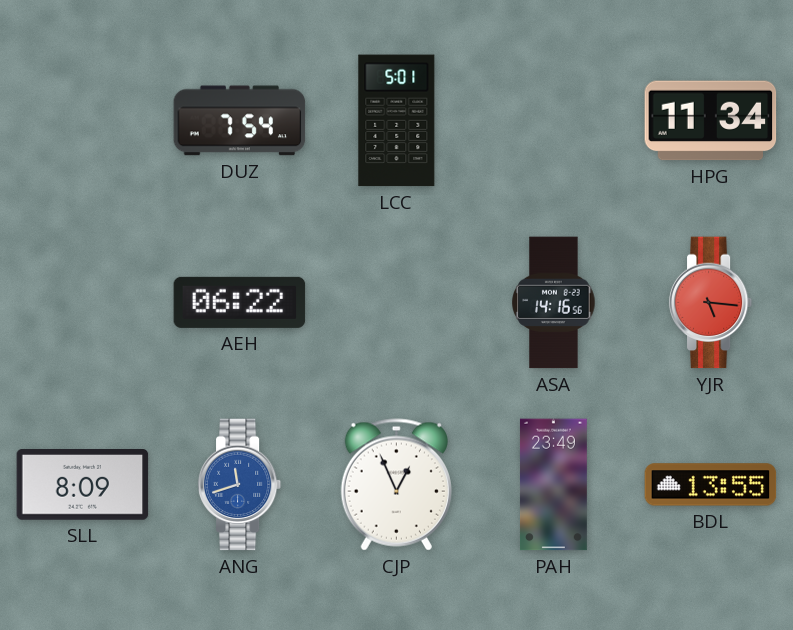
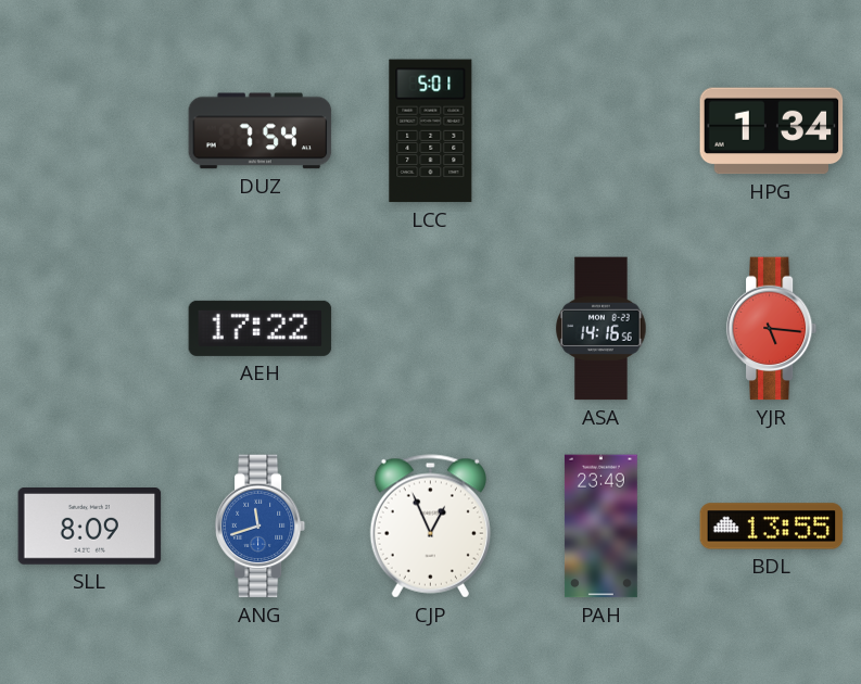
HPG: 11:34 -> 1:34 (772, 131)
AEH: 06:22 -> 17:22 (261, 328)
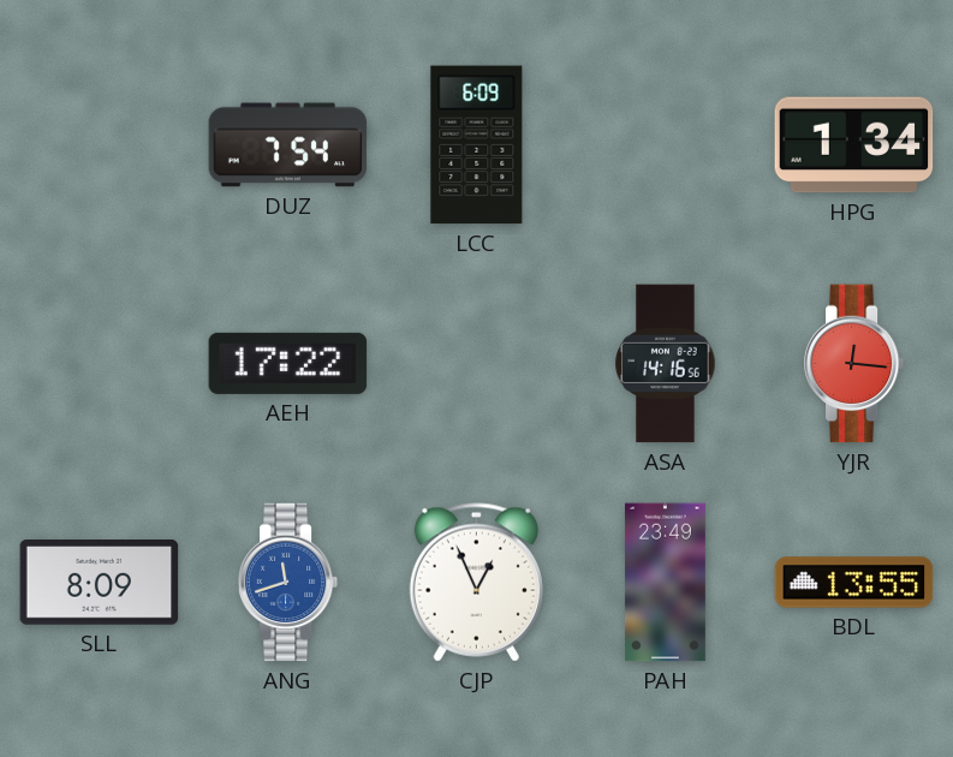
LCC: 5:01 -> 6:09 (477, 145)
YJR: 5:16 -> 12:16 (854, 364)
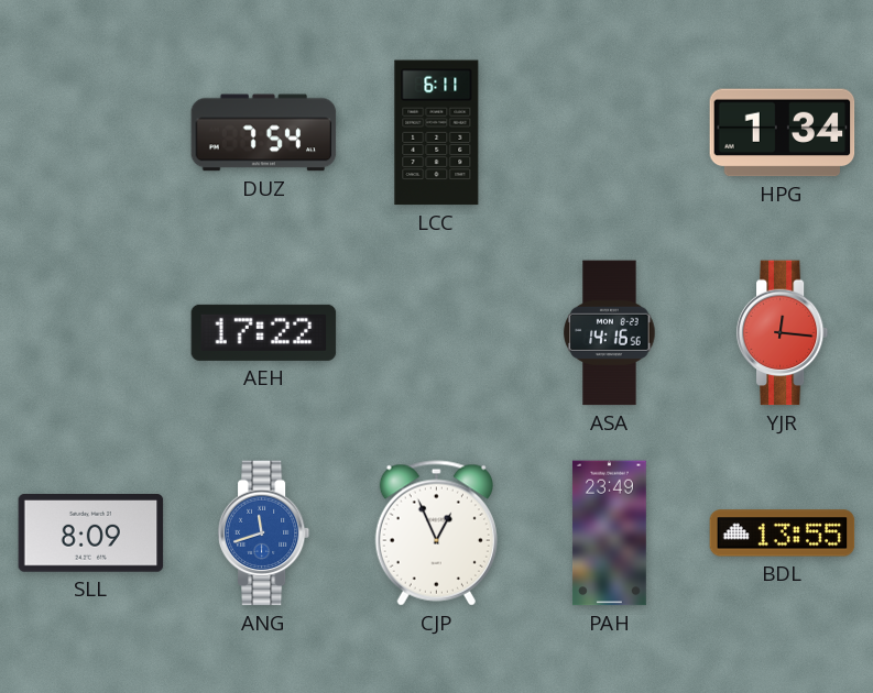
LCC: 6:09 -> 6:11 (437, 133)
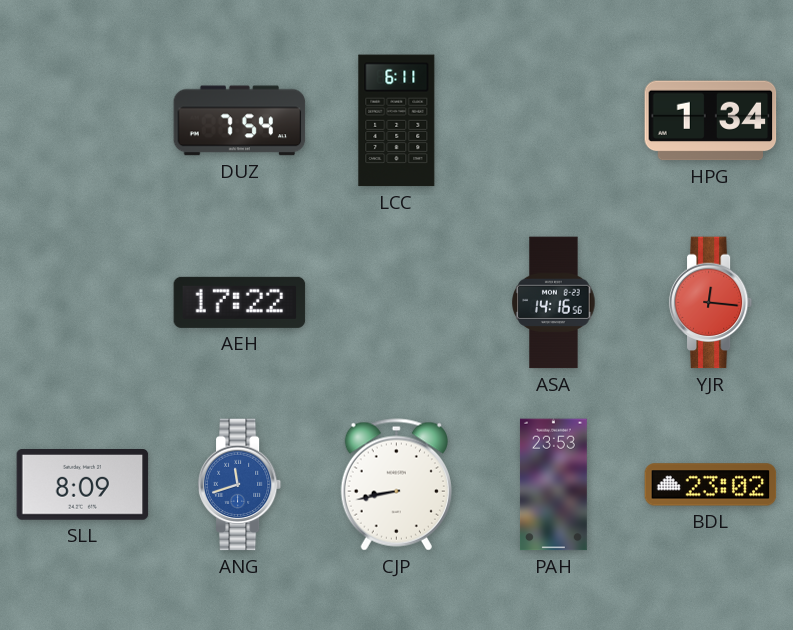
CJP: 12:56 -> 8:43 (396, 485)
PAH: 23:49 -> 23:53 (553, 485)
BDL: 13:55 -> 23:02 (711, 485)
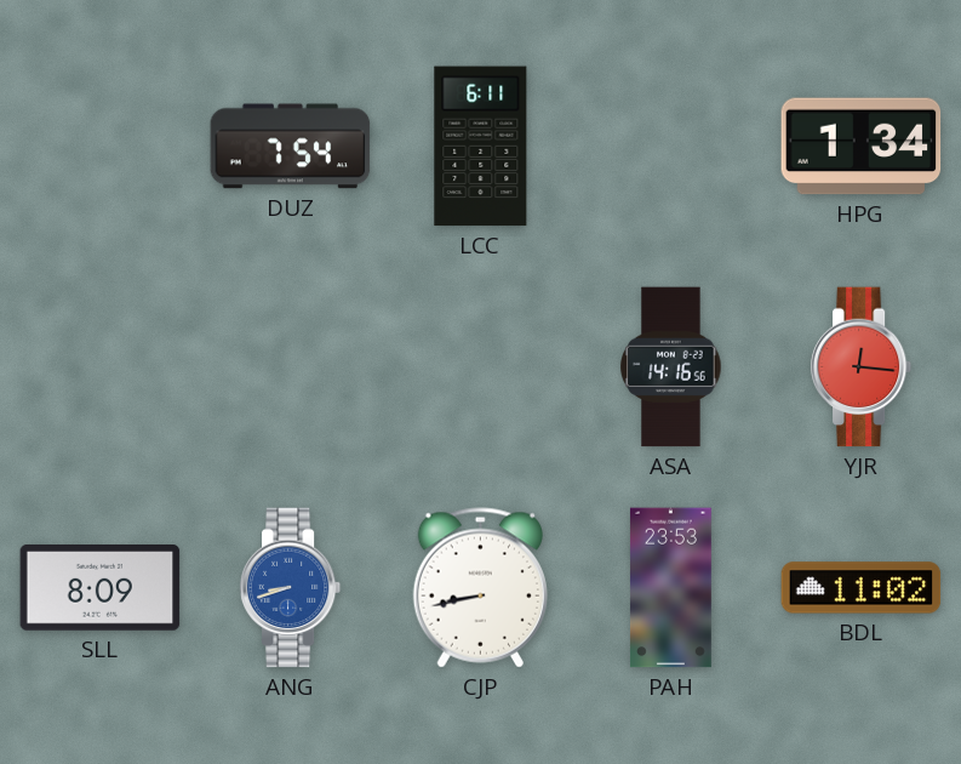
AEH: 17:22 -> none (240, 302)
ANG: 11:42 -> 8:42 (291, 588)
BDL: 23:02 -> 11:02 (862, 588)
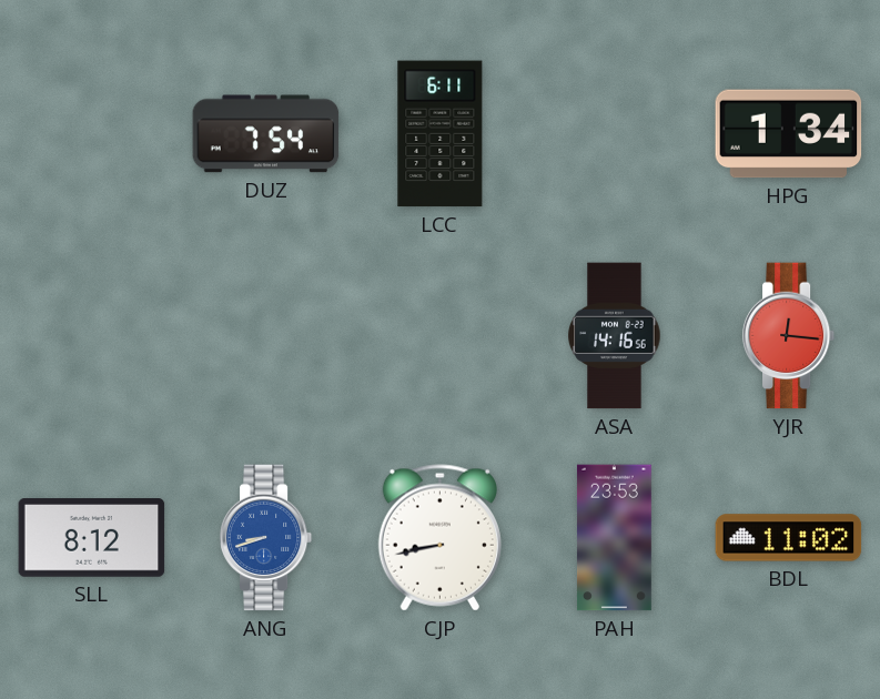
SLL: 8:09 -> 8:12 (92, 538)
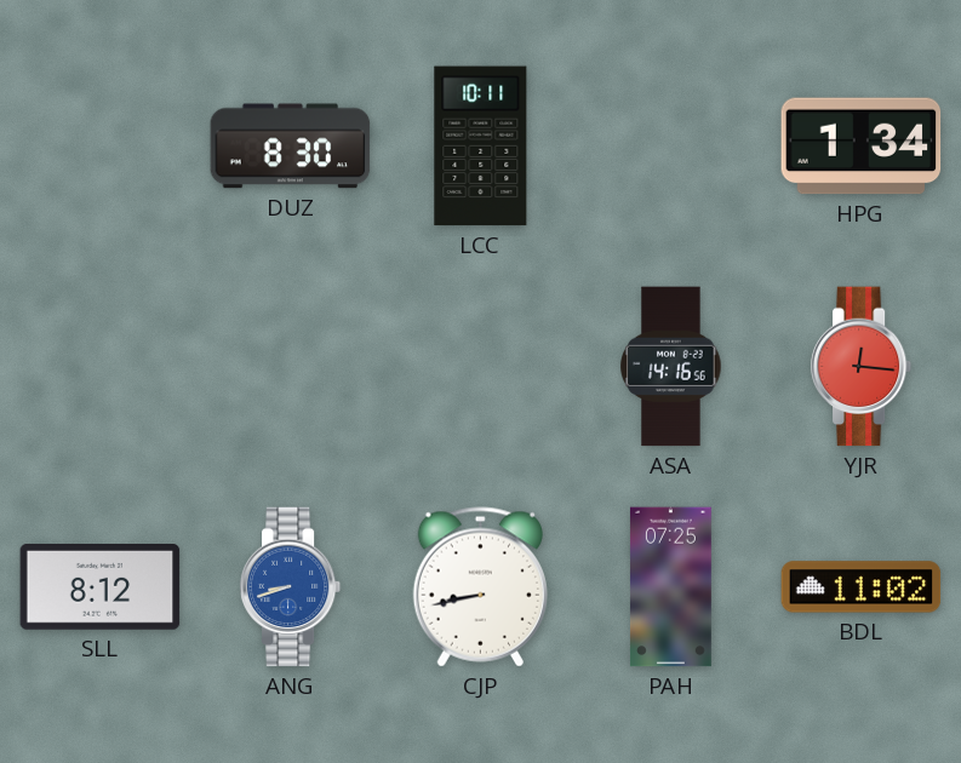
DUZ: 7:54 -> 8:30 (291, 147)
LCC: 6:11 -> 10:11 (481, 147)
PAH: 23:53 -> 07:25 (670, 587)
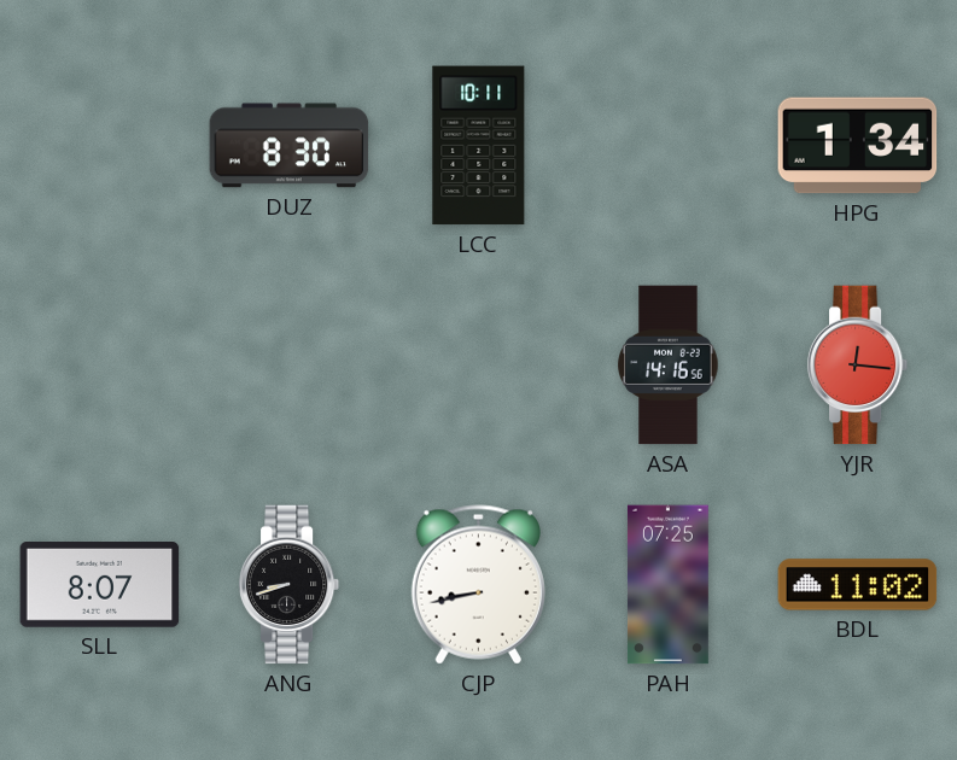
SLL: 8:12 -> 8:07 (100, 585)
ANG dial: blue -> black (290, 585)
